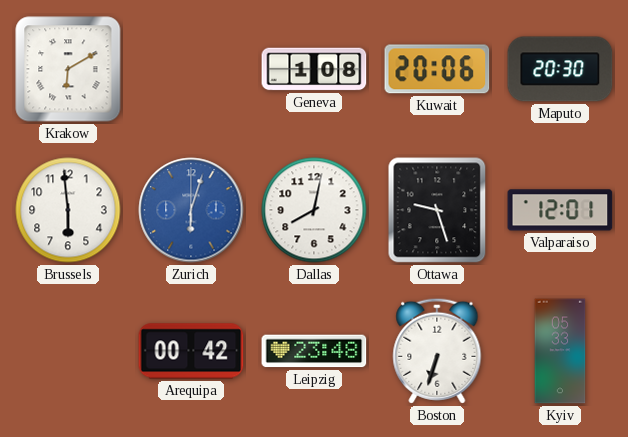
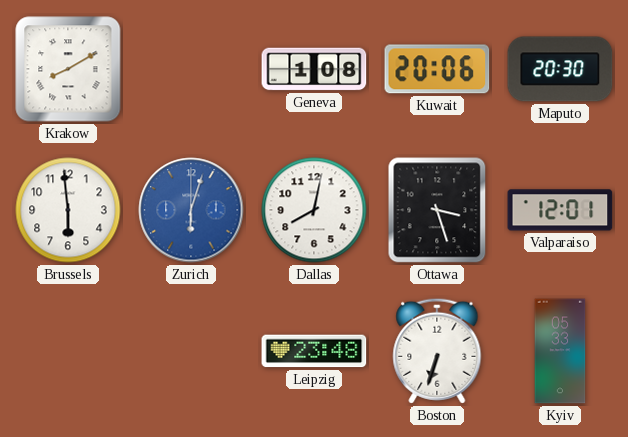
Krakow: 6:10 -> 8:10 (68, 69)
Ottawa: 9:27 -> 3:27 (437, 210)
Arequipa: 00:42 -> none (191, 351)
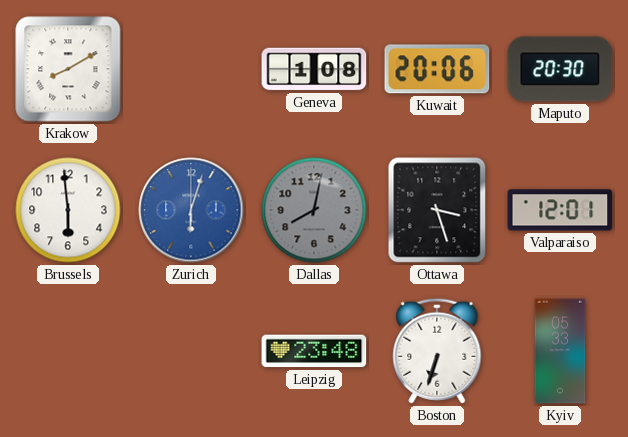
Dallas dial: white -> grey (314, 210)
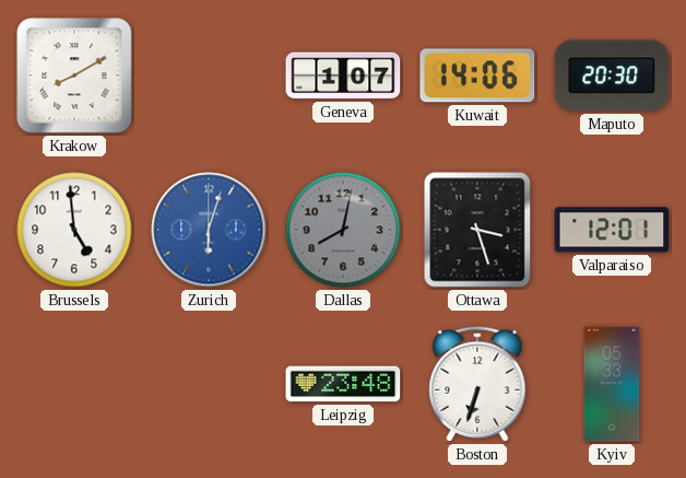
Geneva: 1:08 -> 1:07 (343, 75)
Kuwait: 20:06 -> 14:06 (477, 75)
Brussels: 5:59 -> 4:59 (74, 230)
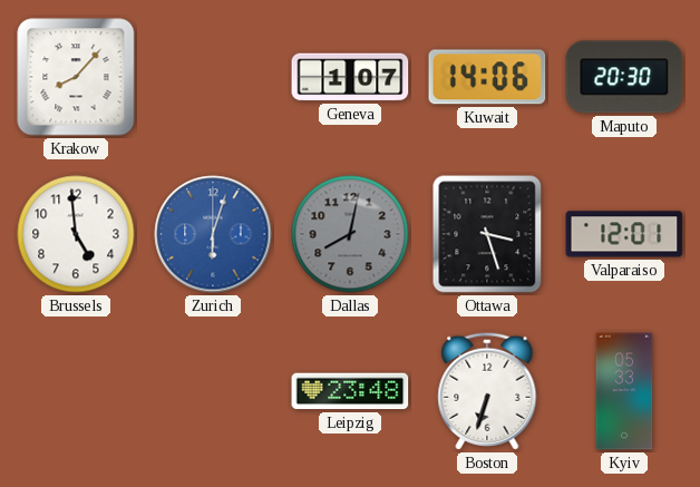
Krakow: 8:10 -> 8:07 (76, 77)
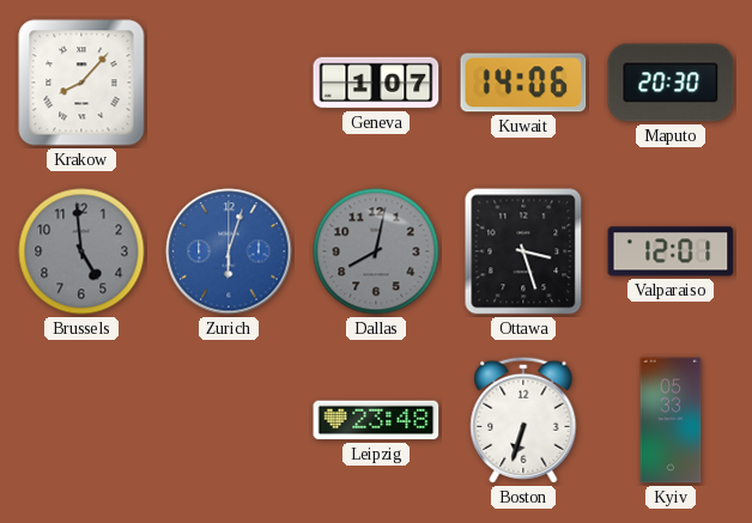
Brussels dial: white -> grey (81, 251)
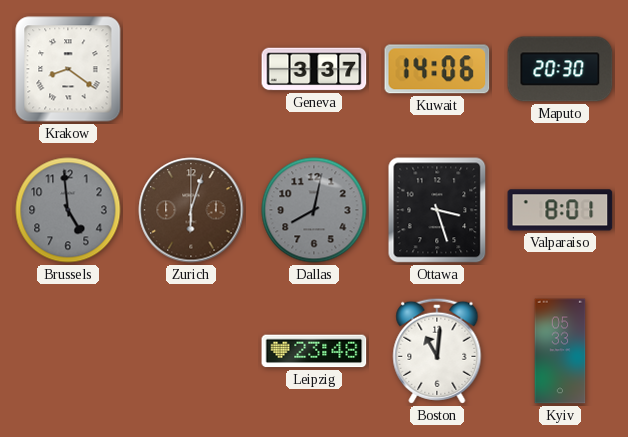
Krakow: 8:07 -> 8:21 (68, 69)
Geneva: 1:07 -> 3:37 (314, 69)
Zurich dial: blue -> brown (191, 210)
Valparaiso: 12:01 -> 8:01 (560, 210)
Boston: 6:33 -> 11:01 (437, 351)
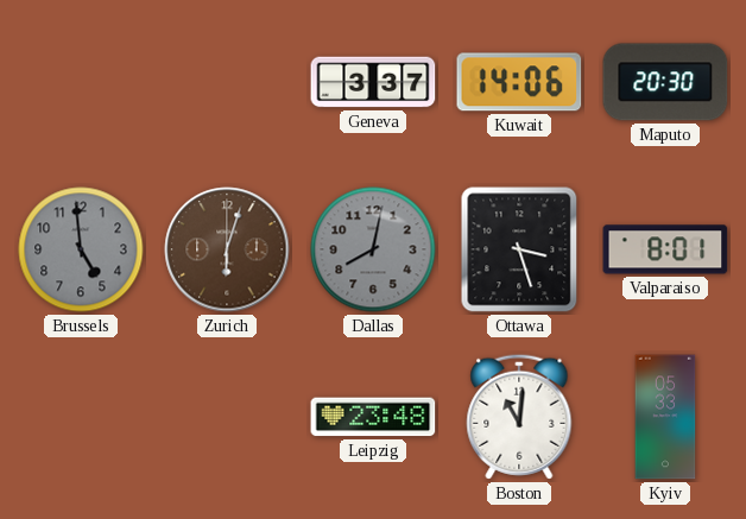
Krakow: 8:21 -> none (68, 69)
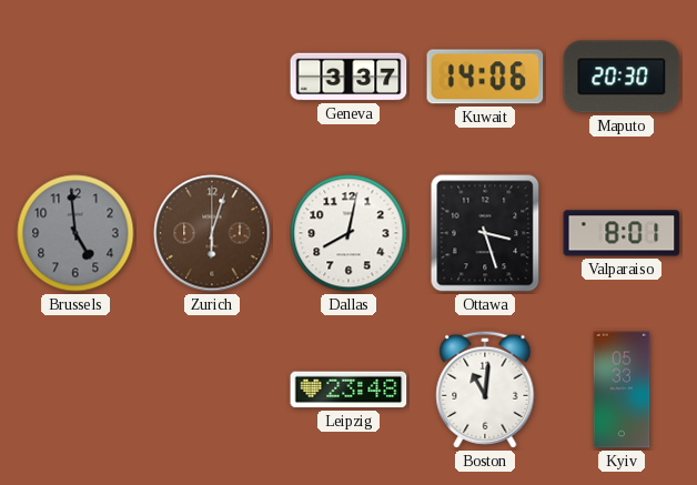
Dallas dial: grey -> white (348, 233)
